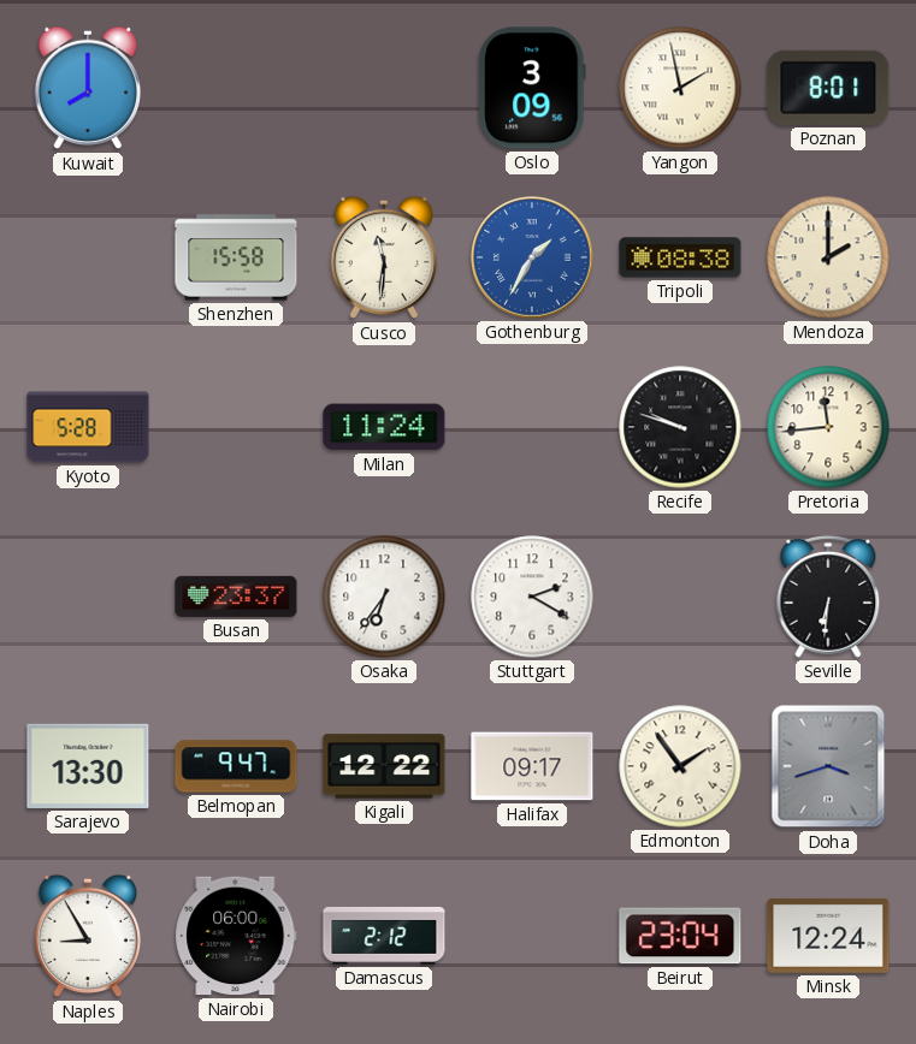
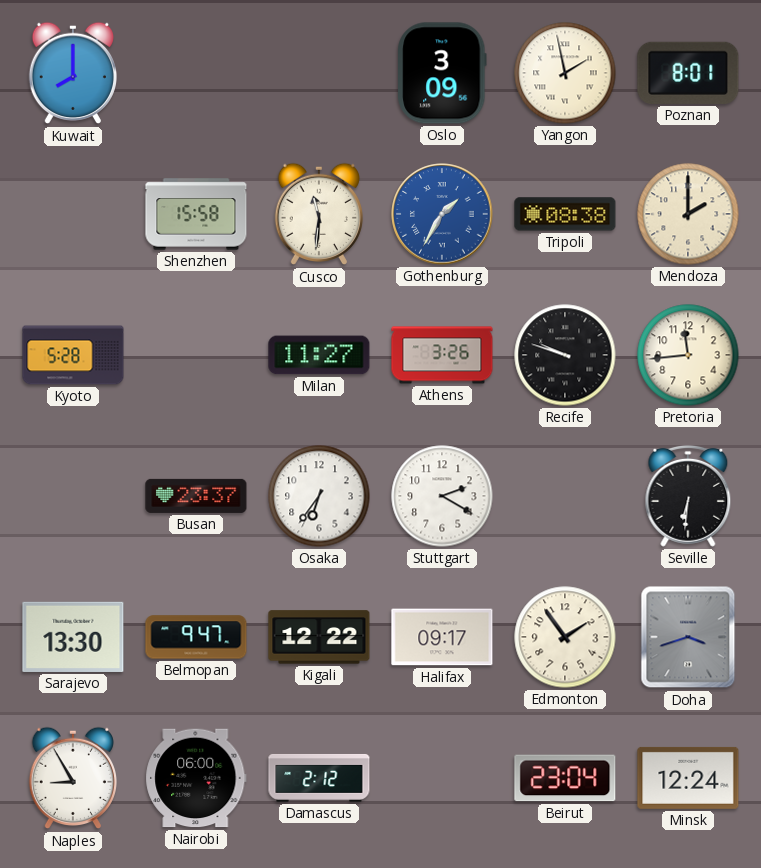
Milan: 11:24 -> 11:27 (319, 355)
Athens: none -> 3:26 (442, 355)
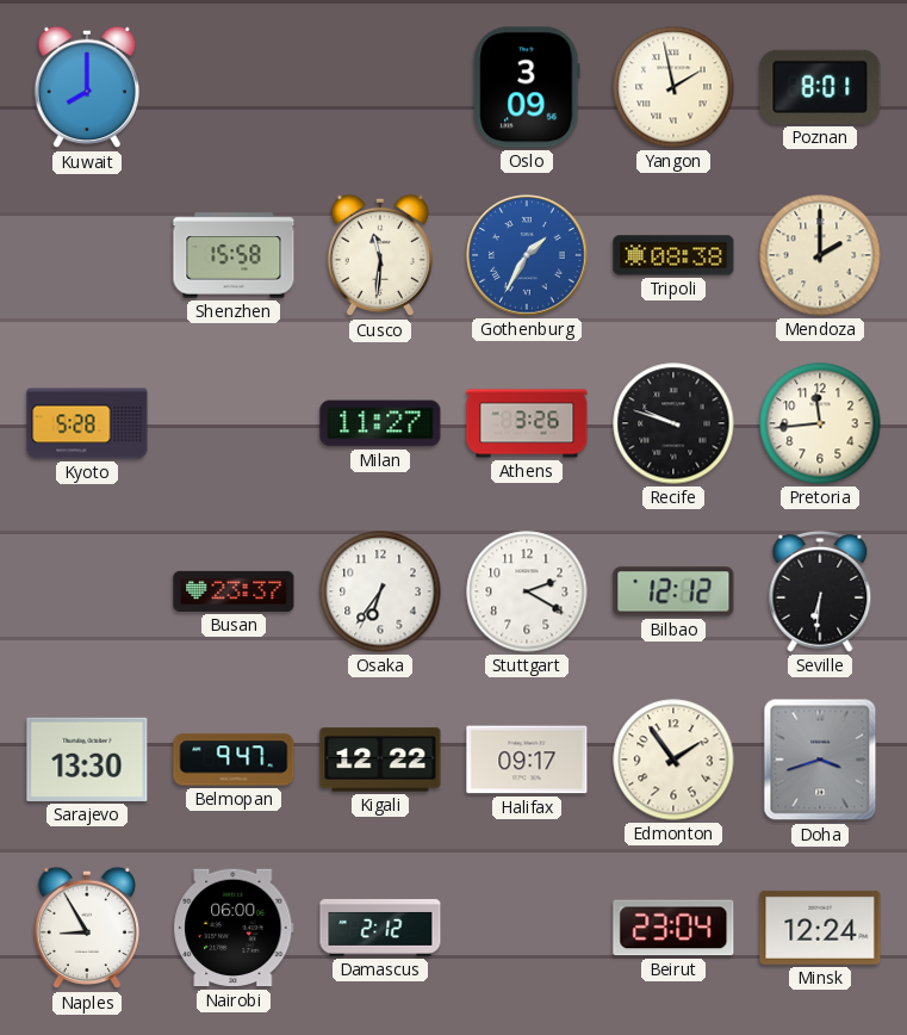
Bilbao: none -> 12:12 (673, 591)
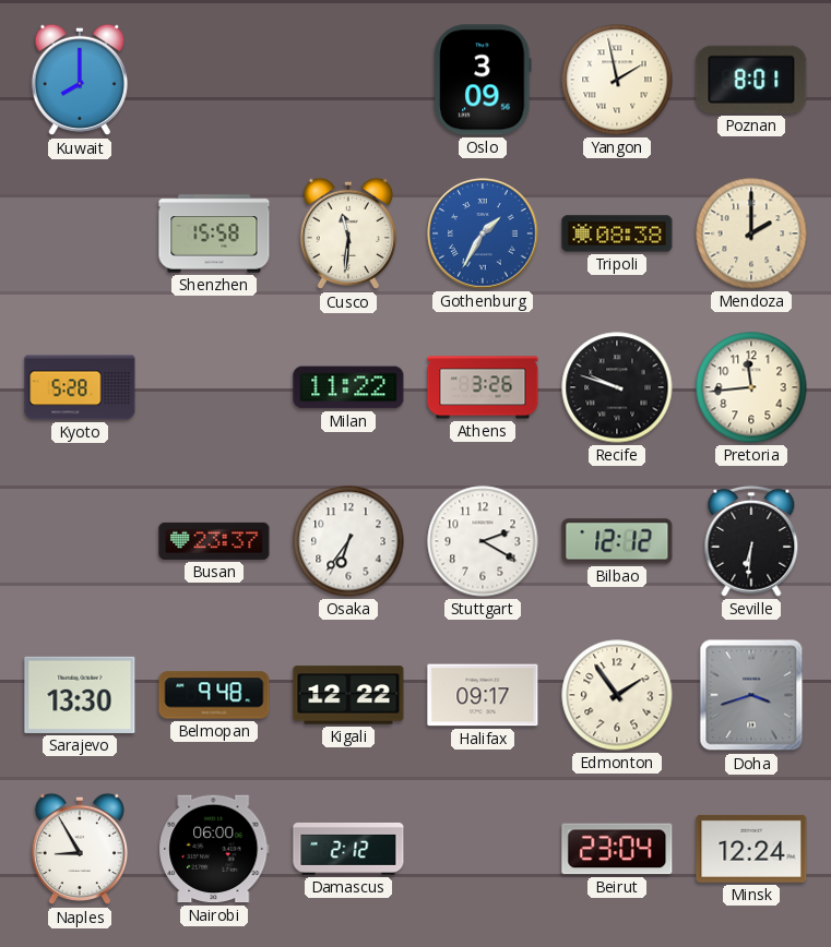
Milan: 11:27 -> 11:22 (348, 387)
Belmopan: 9:47 -> 9:48 (214, 695)
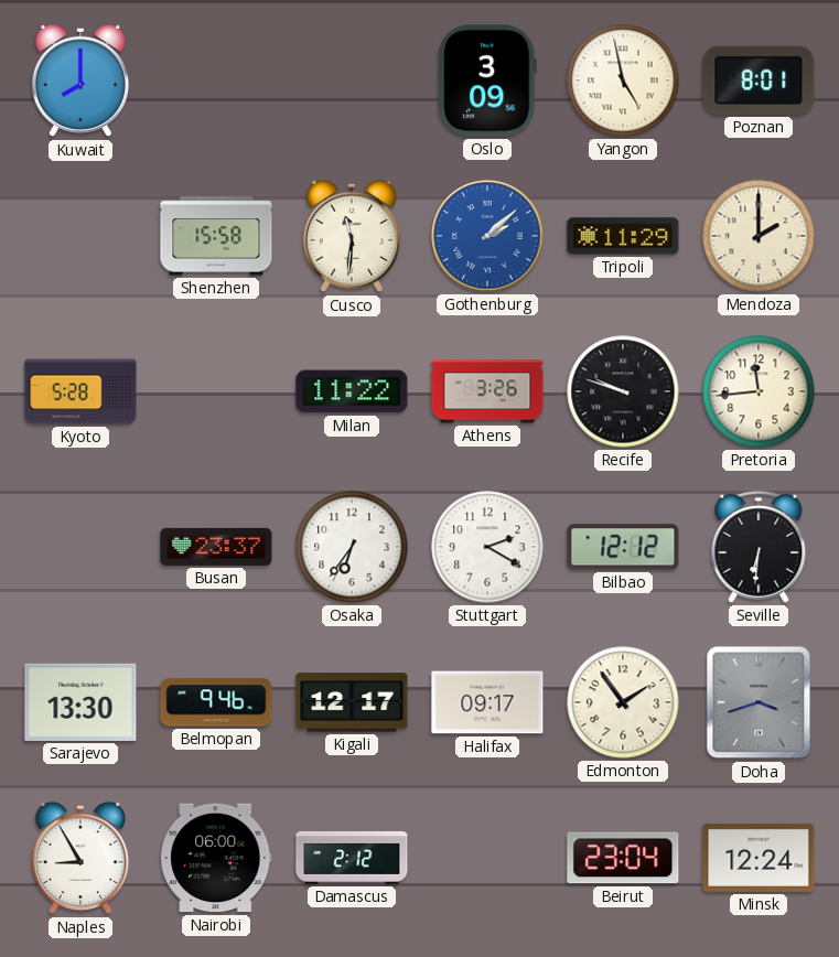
Yangon: 1:58 -> 4:58 (623, 80)
Gothenburg: 1:35 -> 2:08 (487, 236)
Tripoli: 08:38 -> 11:29 (623, 236)
Belmopan: 9:48 -> 9:46 (216, 702)
Kigali: 12:22 -> 12:17 (352, 702)
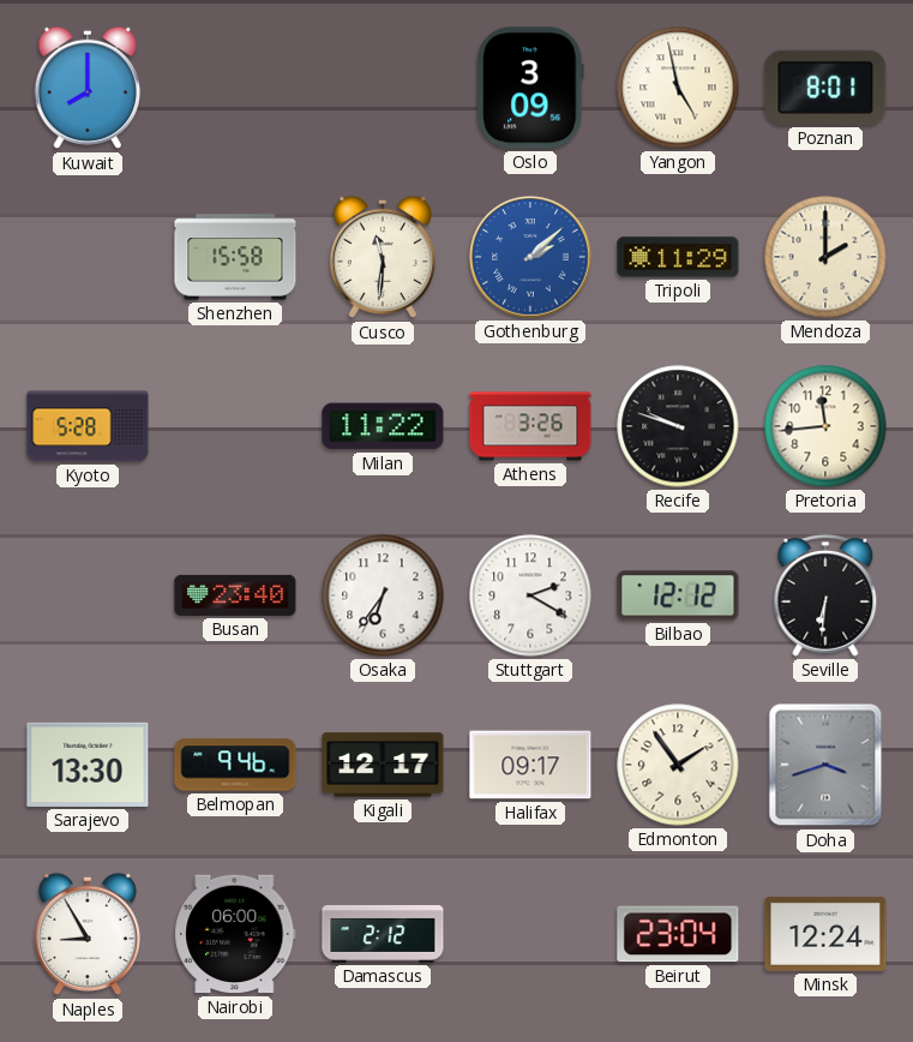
Busan: 23:37 -> 23:40 (235, 595)
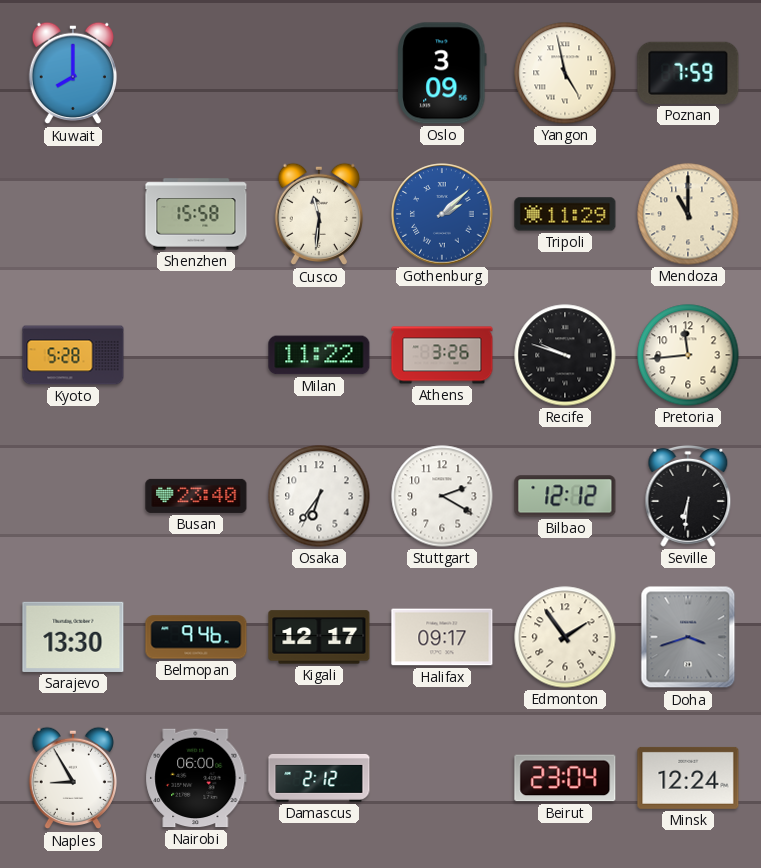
Poznan: 8:01 -> 7:59 (688, 73)
Mendoza: 2:00 -> 11:00 (688, 214)
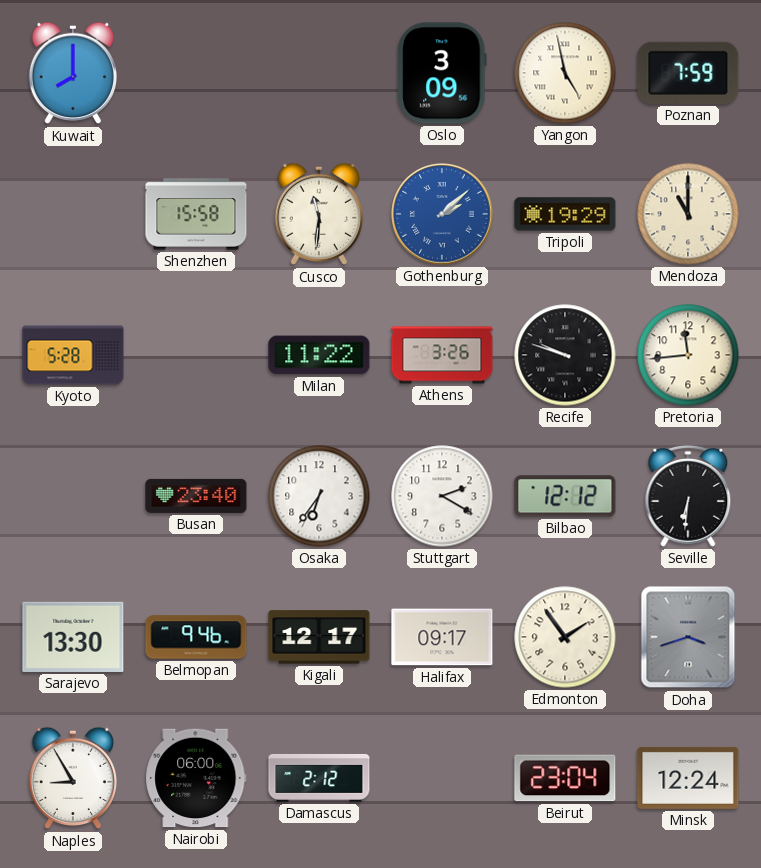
Tripoli: 11:29 -> 19:29 (565, 214)
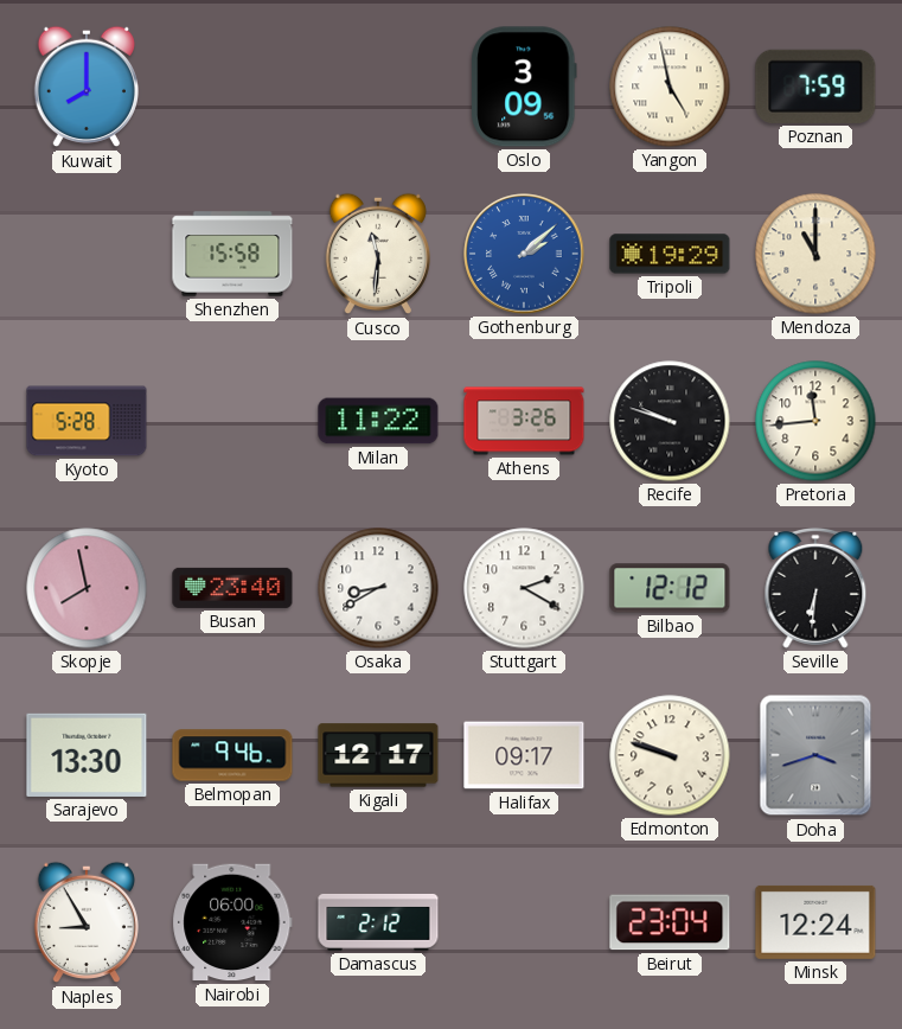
Skopje: none -> 7:58 (87, 588)
Osaka: 6:36 -> 8:40 (378, 588)
Edmonton: 1:54 -> 9:48 (670, 755)
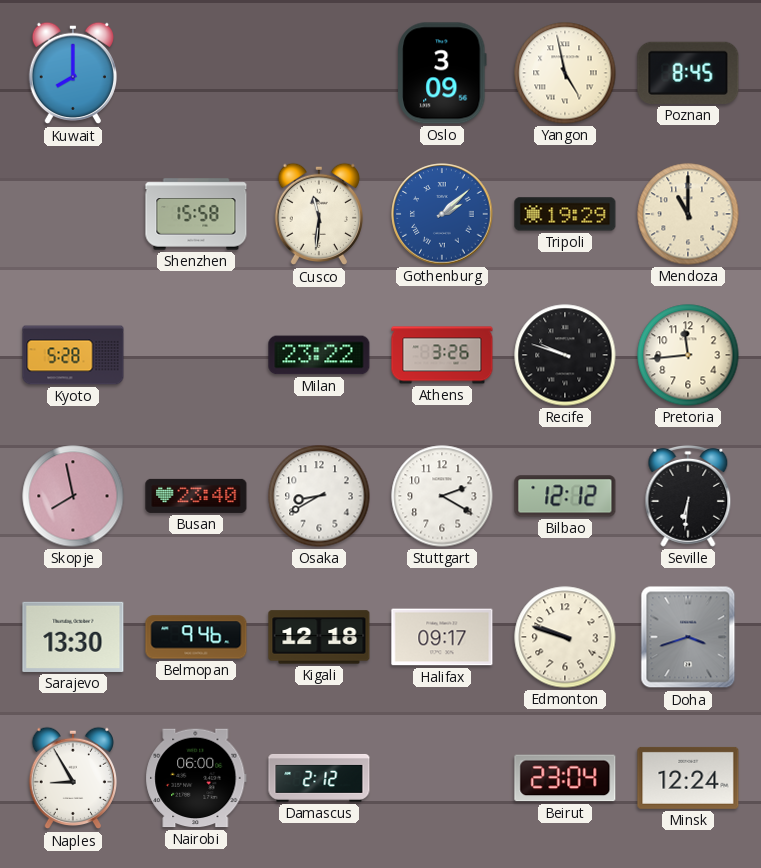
Poznan: 7:59 -> 8:45 (688, 73)
Milan: 11:22 -> 23:22 (319, 355)
Kigali: 12:17 -> 12:18 (319, 637)
